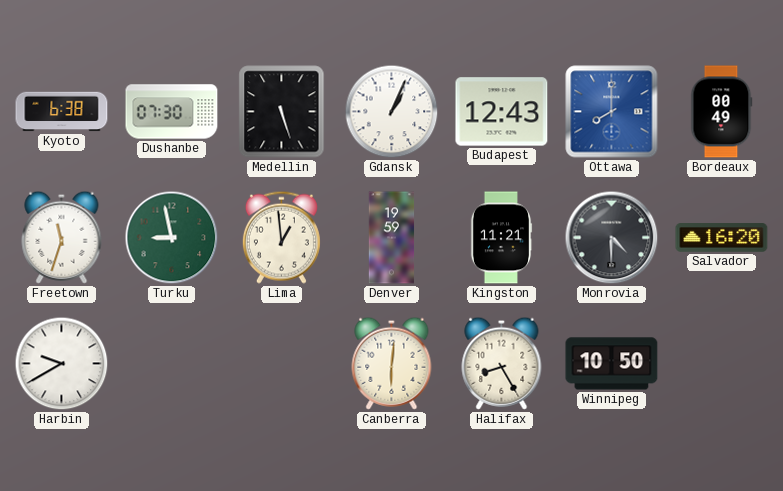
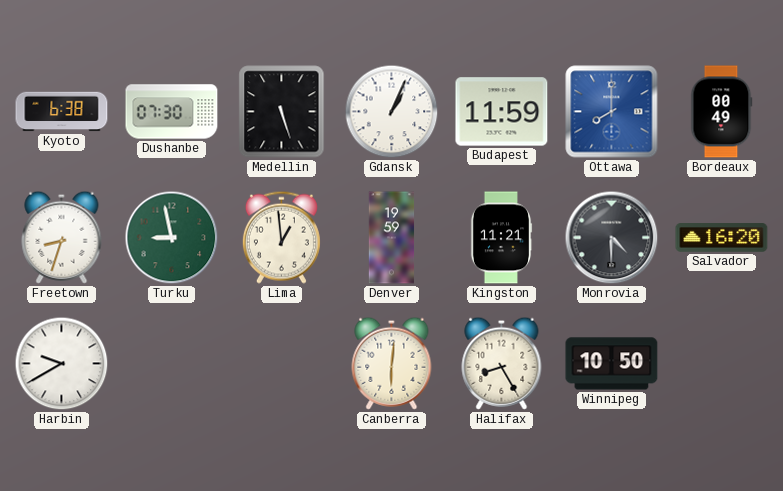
Budapest: 12:43 -> 11:59 (502, 112)
Freetown: 11:33 -> 8:33 (62, 237)
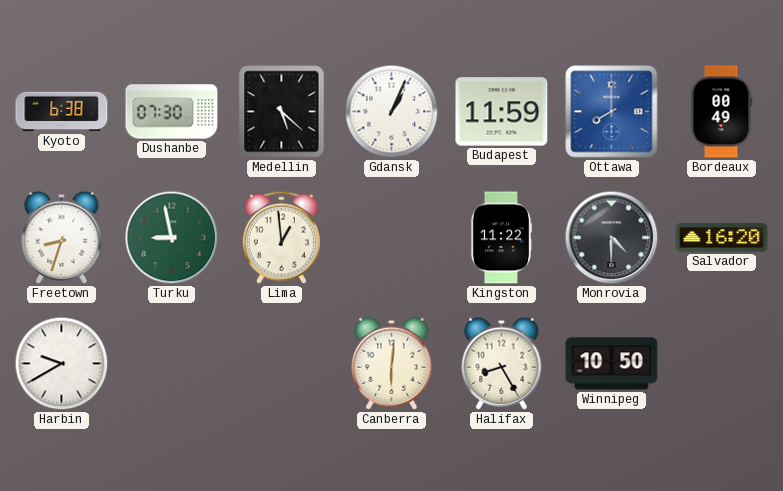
Medellin: 5:27 -> 5:22 (282, 112)
Denver: 19:59 -> none (392, 238)
Kingston: 11:21 -> 11:22 (501, 238)
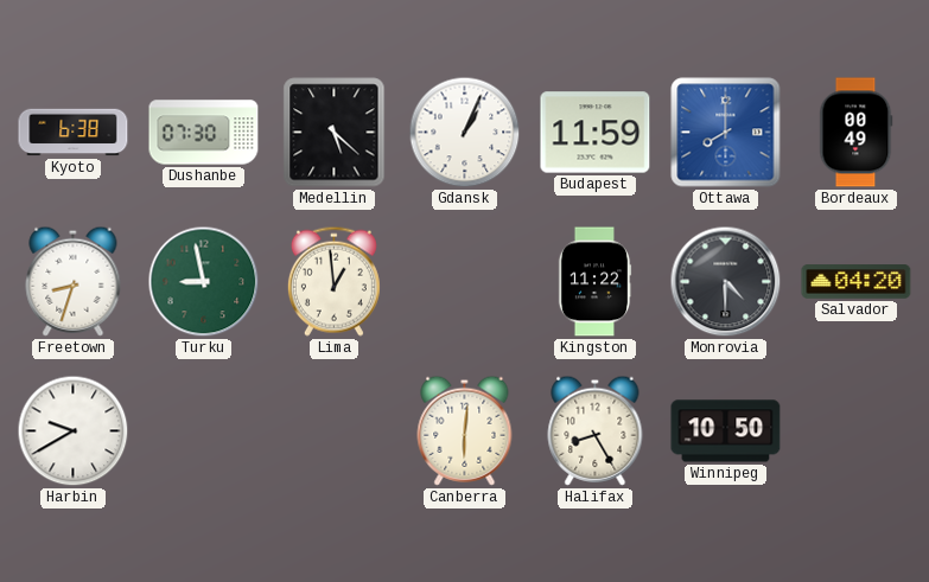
Salvador: 16:20 -> 04:20 (857, 282)
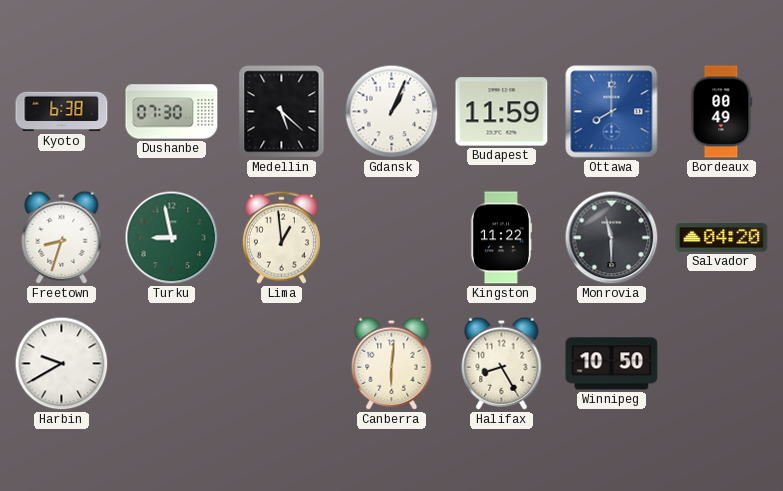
Monrovia: 4:30 -> 11:30 (612, 238)
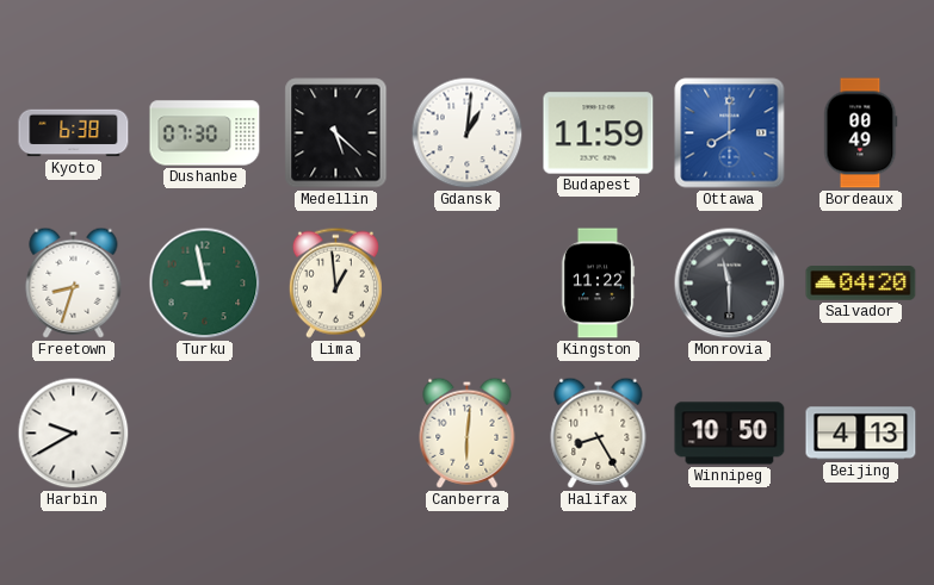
Gdansk: 1:04 -> 1:01 (468, 133)
Beijing: none -> 4:13 (861, 434)
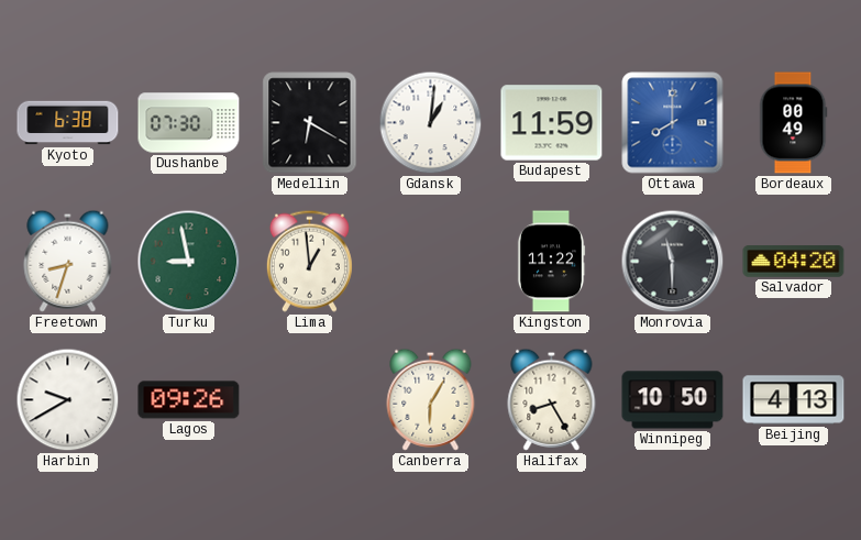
Medellin: 5:22 -> 6:20 (310, 123)
Lagos: none -> 09:26 (189, 400)
Canberra: 6:01 -> 6:05 (431, 399)
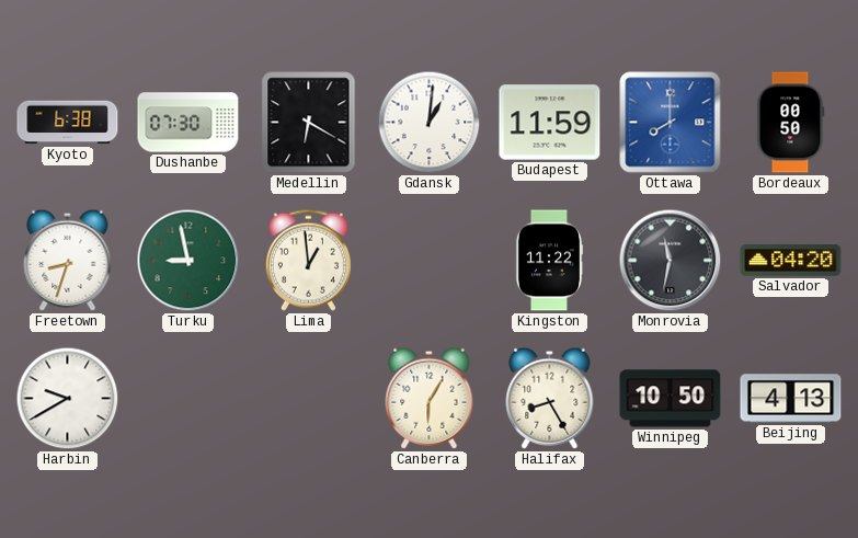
Bordeaux: 00:49 -> 00:50 (791, 123)
Monrovia: 11:30 -> 11:32 (671, 261)
Lagos: 09:26 -> none (189, 400)
